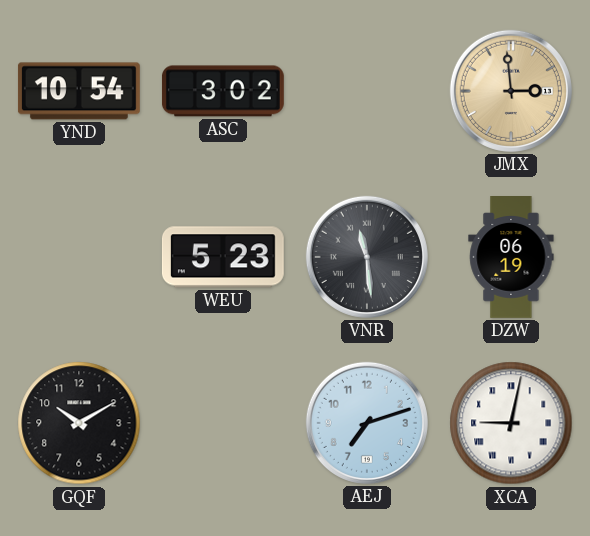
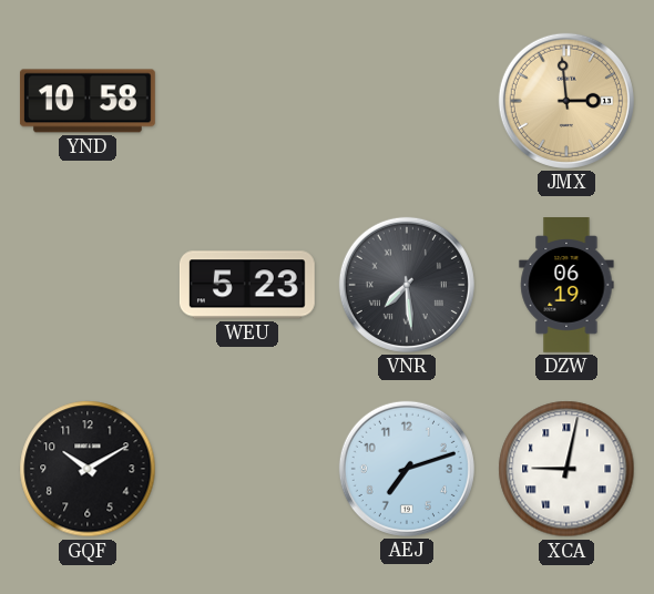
YND: 10:54 -> 10:58 (88, 101)
ASC: 3:02 -> none (223, 91)
VNR: 11:29 -> 7:29 (407, 285)
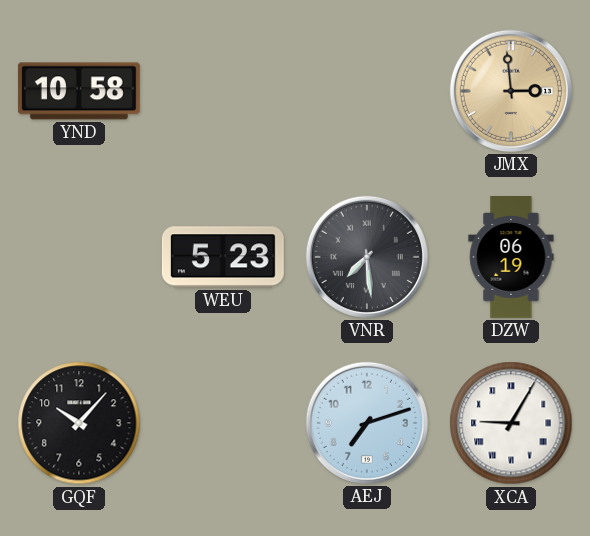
GQF: 10:10 -> 10:07 (79, 423)
XCA: 9:02 -> 9:05 (511, 423)
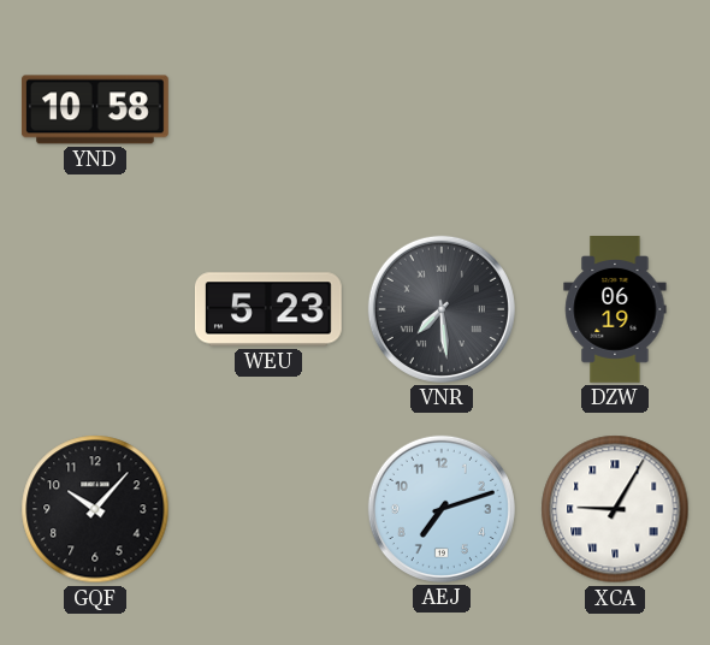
JMX: 2:59 -> none (511, 91)
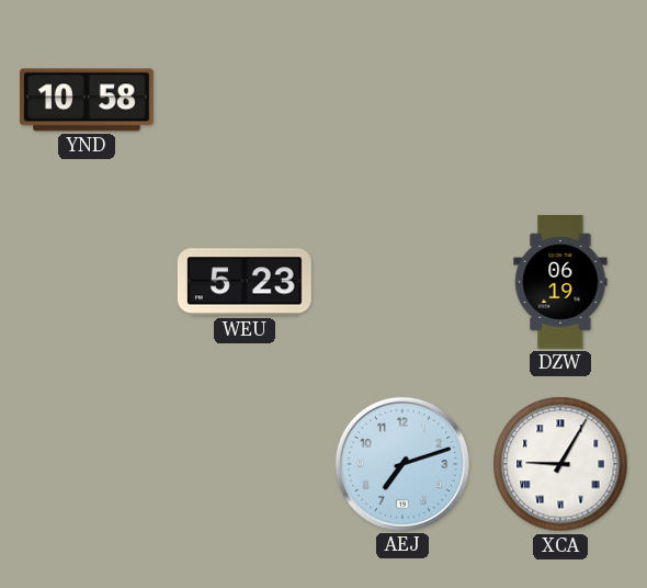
VNR: 7:29 -> none (442, 309)
GQF: 10:07 -> none (95, 509)
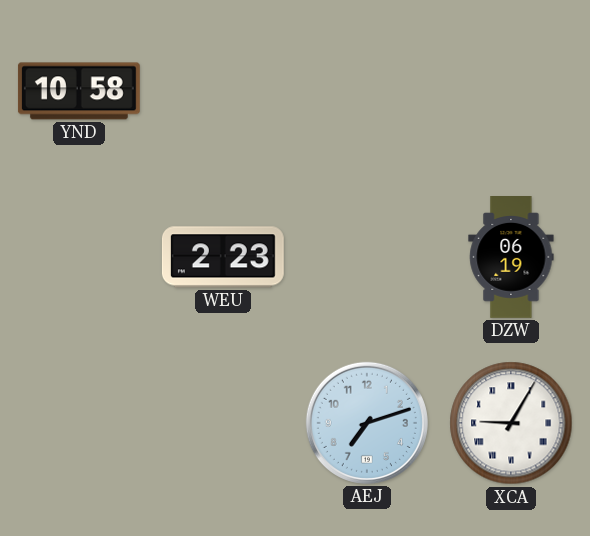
WEU: 5:23 -> 2:23 (223, 257)
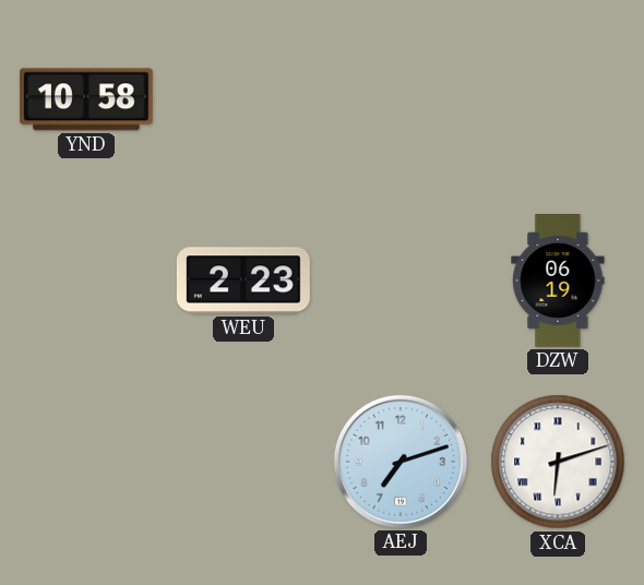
XCA: 9:05 -> 6:12 (558, 462)
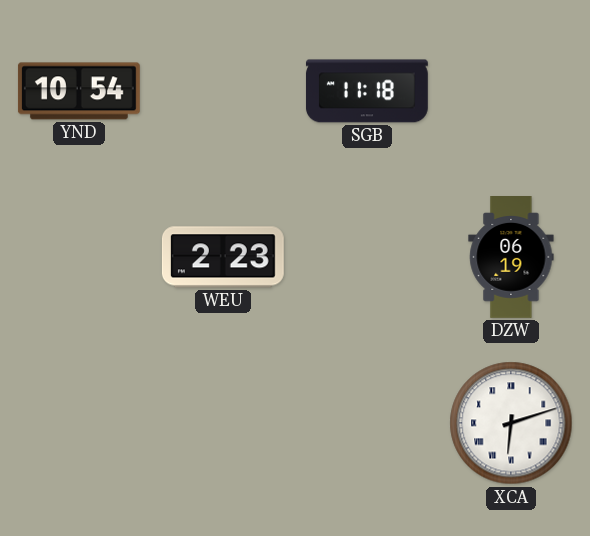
YND: 10:58 -> 10:54 (79, 91)
SGB: none -> 11:18 (367, 91)
AEJ: 7:12 -> none (401, 462)
